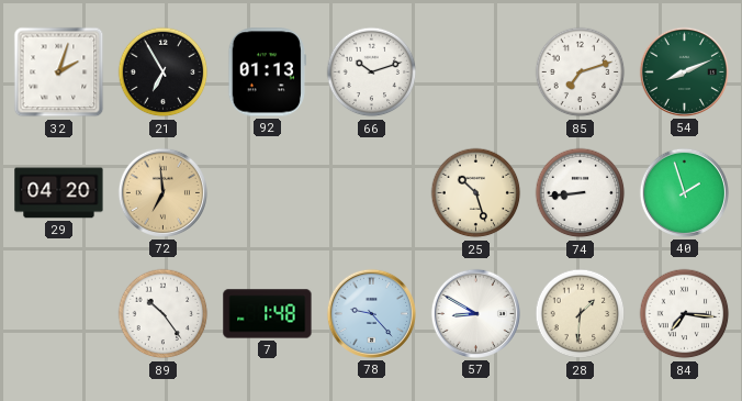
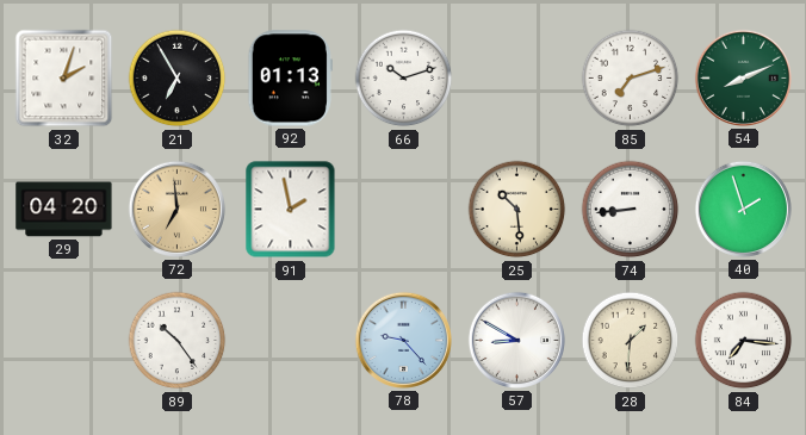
91: none -> 1:58 (291, 210)
25: 10:27 -> 10:29 (517, 210)
7: 1:48 -> none (268, 314)
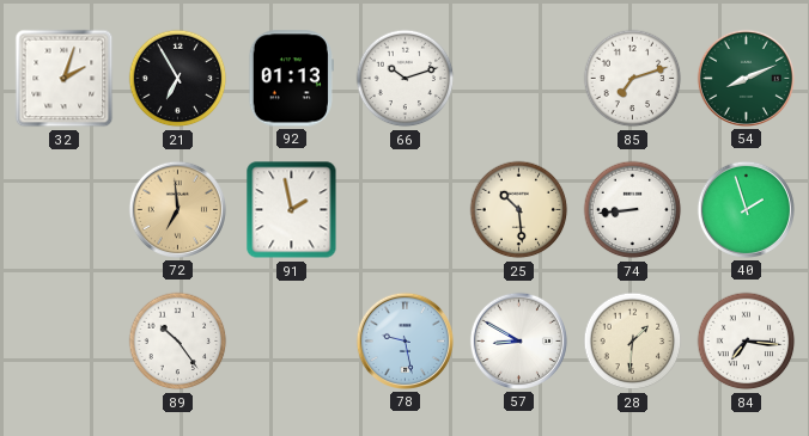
29: 04:20 -> none (64, 210)
78: 9:23 -> 9:28 (404, 340)
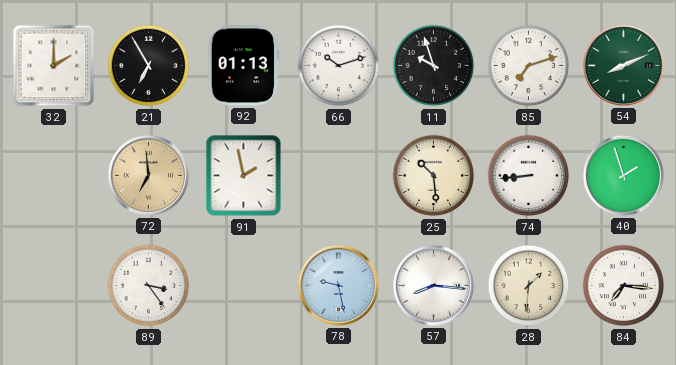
32: 2:03 -> 2:00 (54, 66)
11: none -> 9:57 (434, 66)
89: 10:24 -> 3:24 (149, 286)
57: 8:50 -> 8:16 (433, 285)
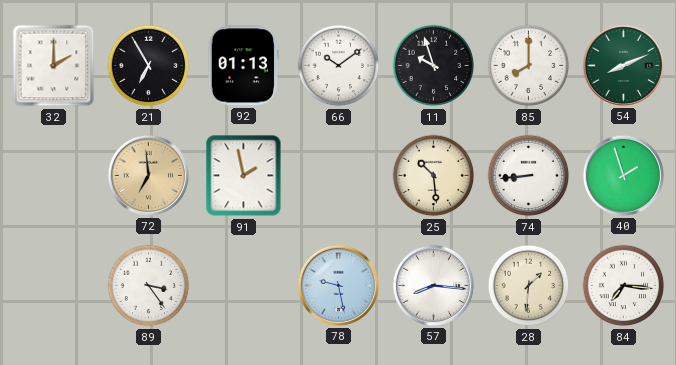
66: 10:12 -> 10:09 (339, 66)
85: 7:12 -> 8:00 (529, 66)
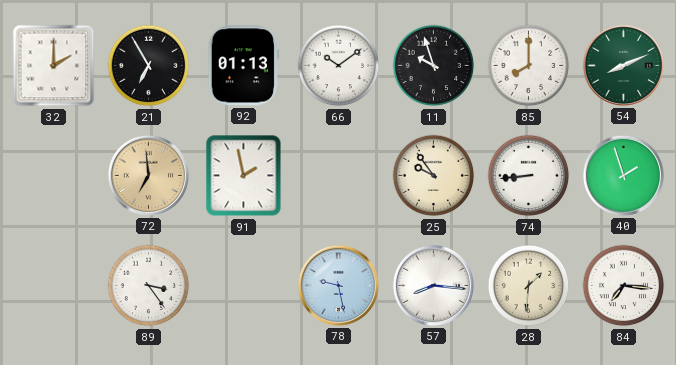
25: 10:29 -> 9:54 (434, 176)
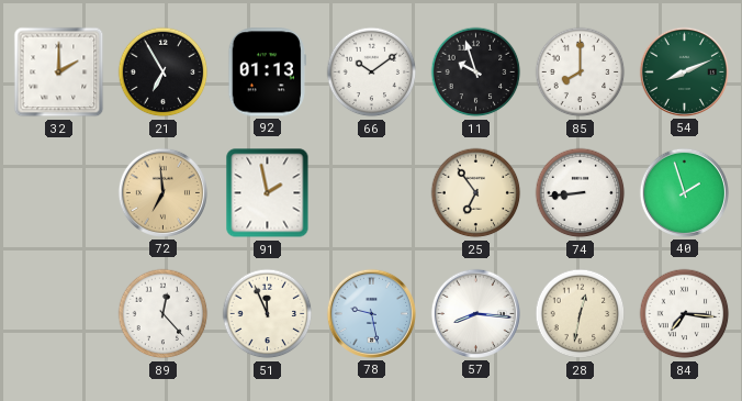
25: 9:54 -> 6:54 (476, 193)
89: 3:24 -> 12:23 (164, 314)
51: none -> 11:56 (268, 314)
28: 1:31 -> 12:32 (581, 314)
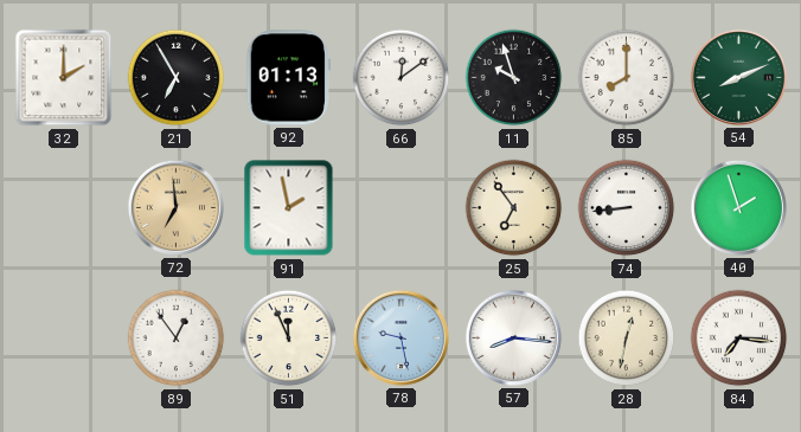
66: 10:09 -> 12:09 (402, 78)
89: 12:23 -> 12:54 (177, 338)
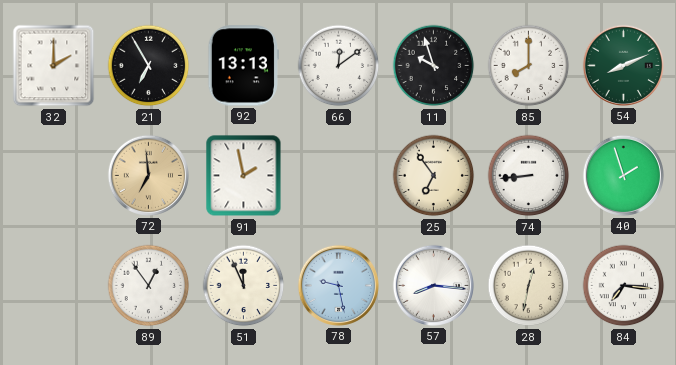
92: 01:13 -> 13:13 (243, 66)
